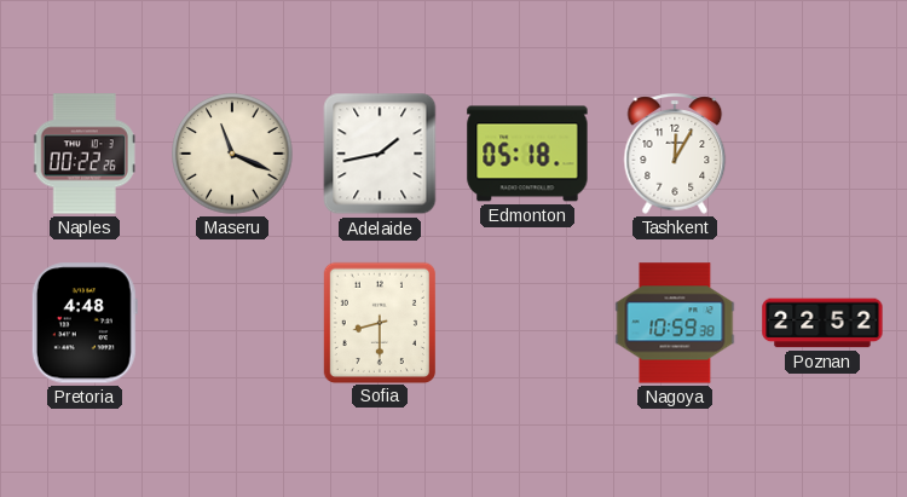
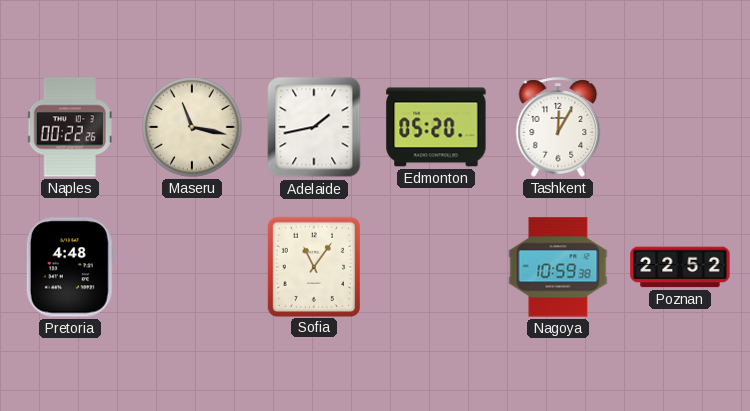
Maseru: 11:19 -> 11:17 (192, 127)
Edmonton: 05:18 -> 05:20 (436, 127)
Sofia: 8:30 -> 11:06 (313, 266)
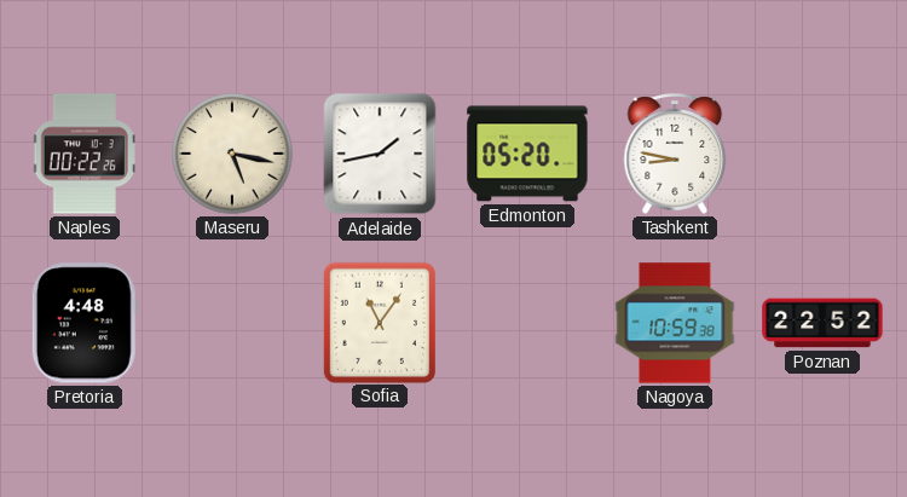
Maseru: 11:17 -> 5:17 (232, 154)
Tashkent: 12:05 -> 8:47 (675, 154)
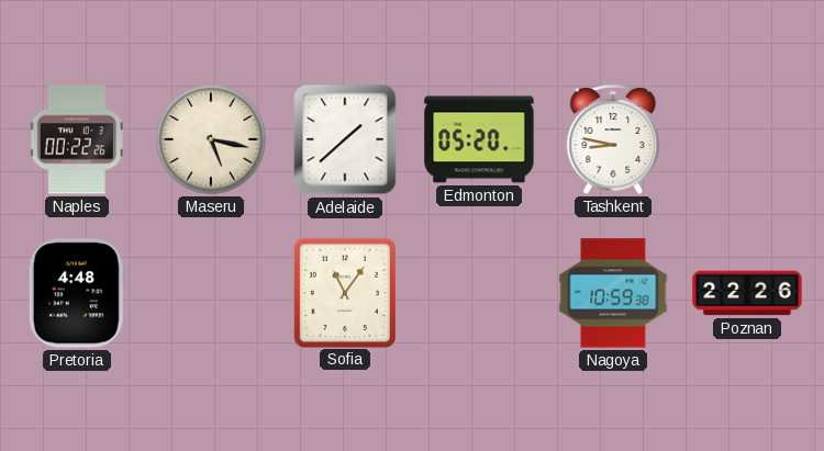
Adelaide: 1:43 -> 1:38 (345, 139)
Poznan: 22:52 -> 22:26 (747, 293)
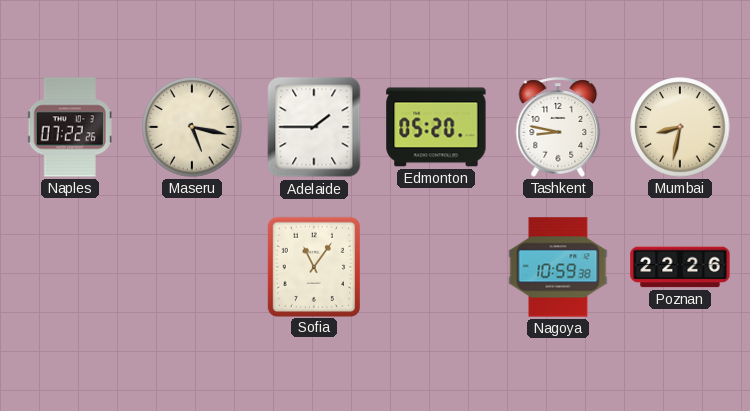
Naples: 00:22 -> 07:22 (70, 127)
Adelaide: 1:38 -> 1:45 (314, 127)
Mumbai: none -> 8:32 (680, 127)
Pretoria: 4:48 -> none (77, 293)
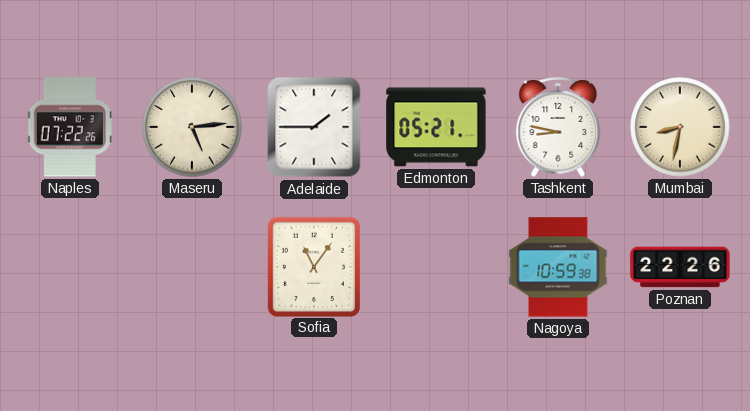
Maseru: 5:17 -> 5:14 (192, 127)
Edmonton: 05:20 -> 05:21 (436, 127)
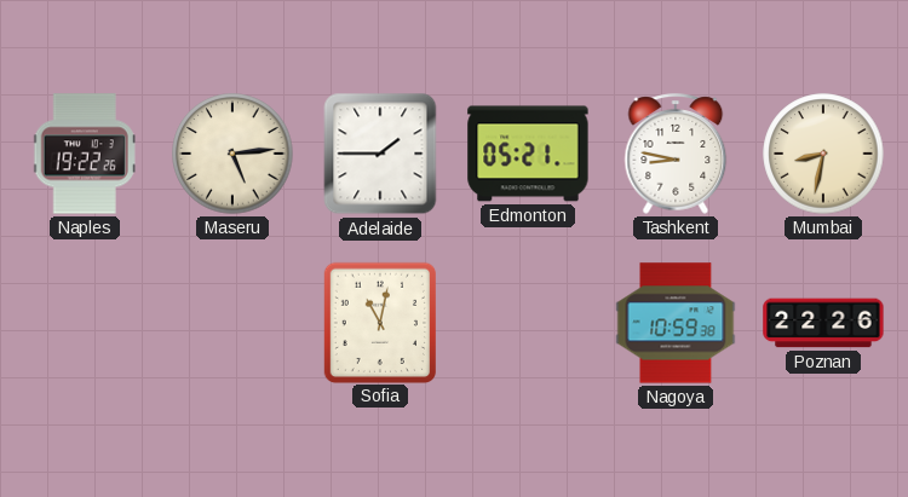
Naples: 07:22 -> 19:22 (85, 154)
Sofia: 11:06 -> 11:02 (379, 322)
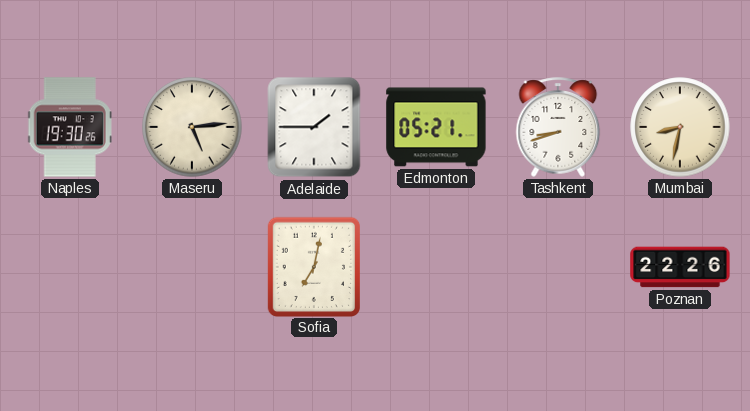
Naples: 19:22 -> 19:30 (70, 127)
Tashkent: 8:47 -> 8:42 (558, 127)
Sofia: 11:02 -> 7:02 (313, 266)
Nagoya: 10:59 -> none (676, 323)
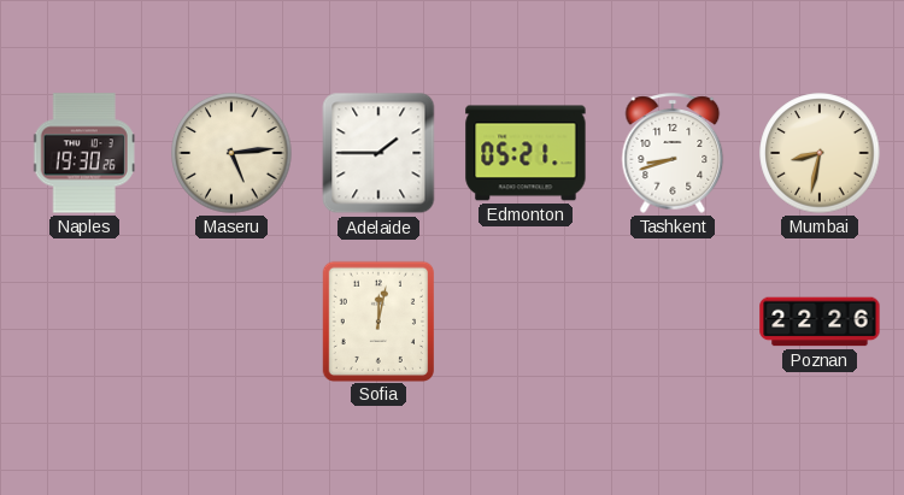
Sofia: 7:02 -> 12:02 (377, 320)
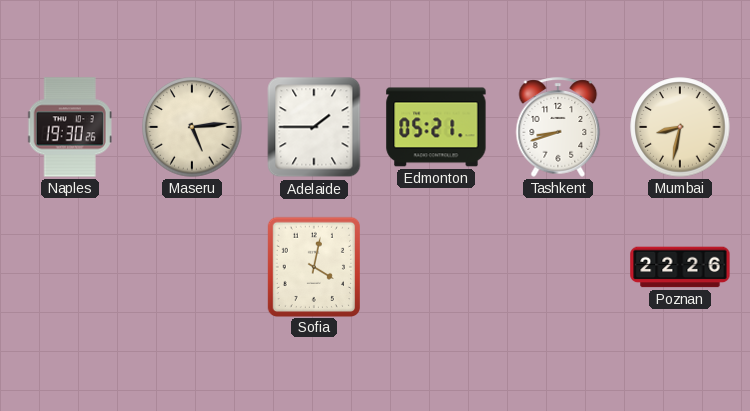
Sofia: 12:02 -> 4:02 (313, 266)
